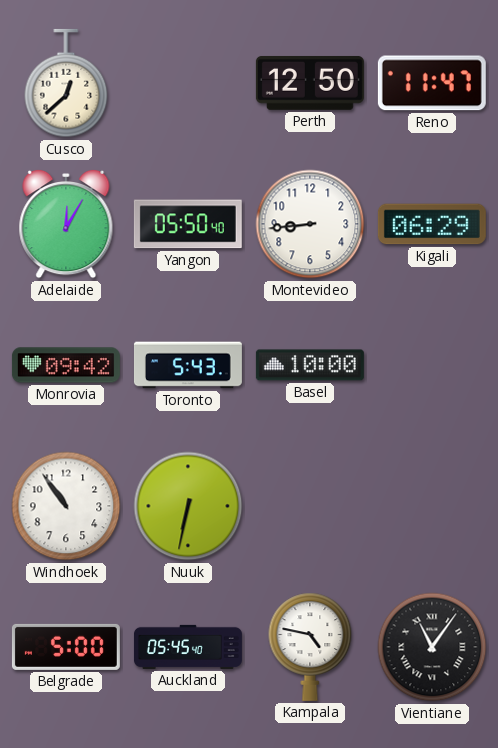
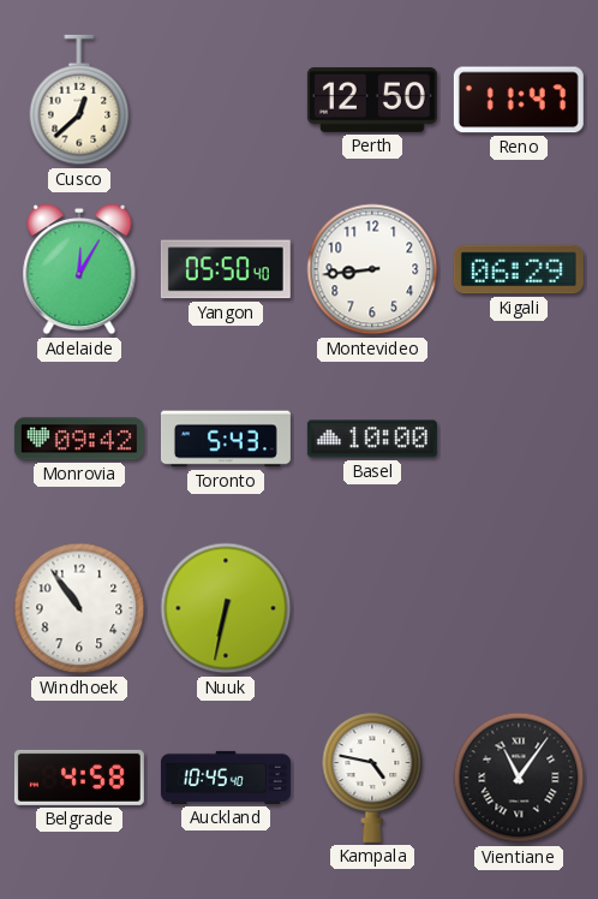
Belgrade: 5:00 -> 4:58 (79, 778)
Auckland: 05:45 -> 10:45 (226, 778)
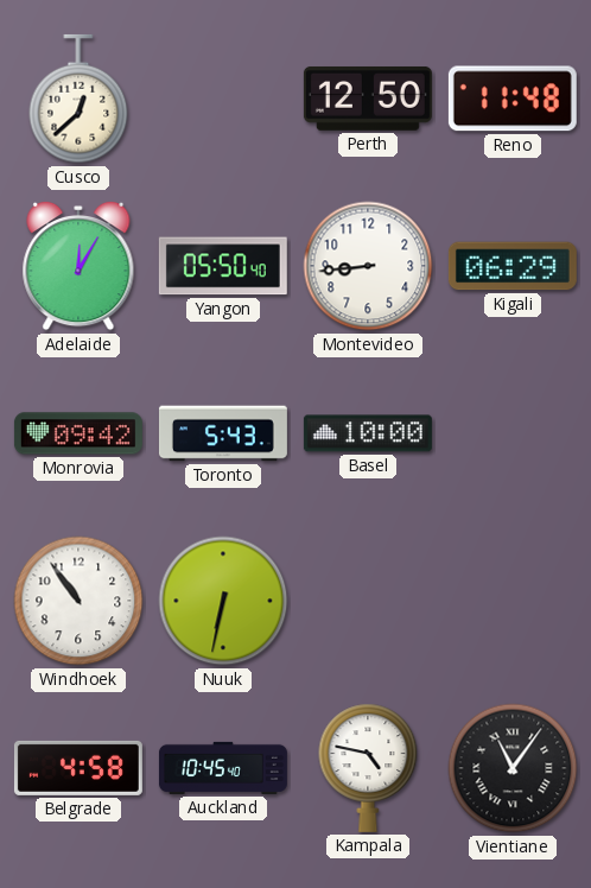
Reno: 11:47 -> 11:48 (513, 99)
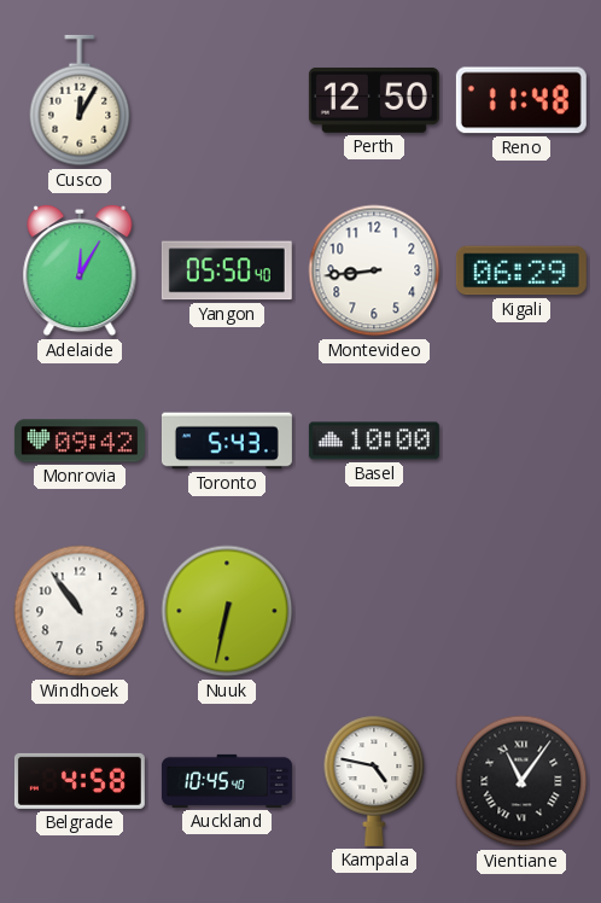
Cusco: 12:38 -> 12:05 (80, 100)
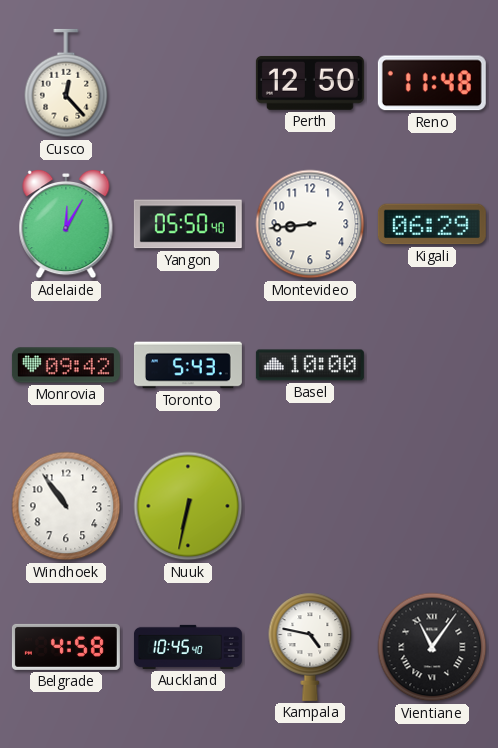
Cusco: 12:05 -> 12:23 (66, 83)
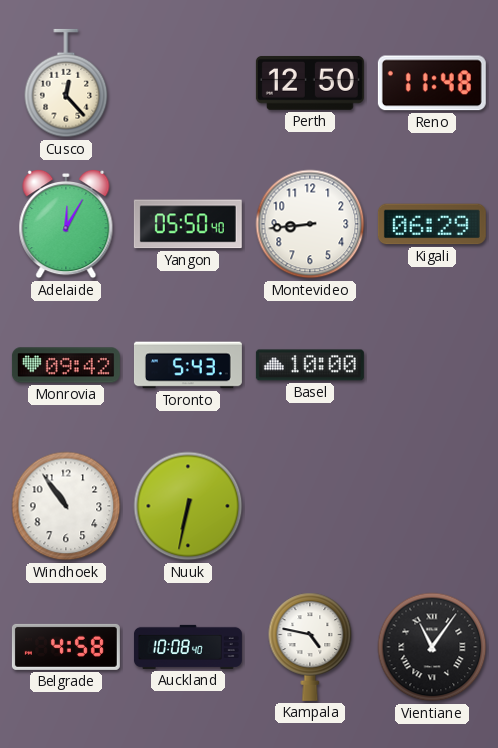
Auckland: 10:45 -> 10:08 (188, 647)
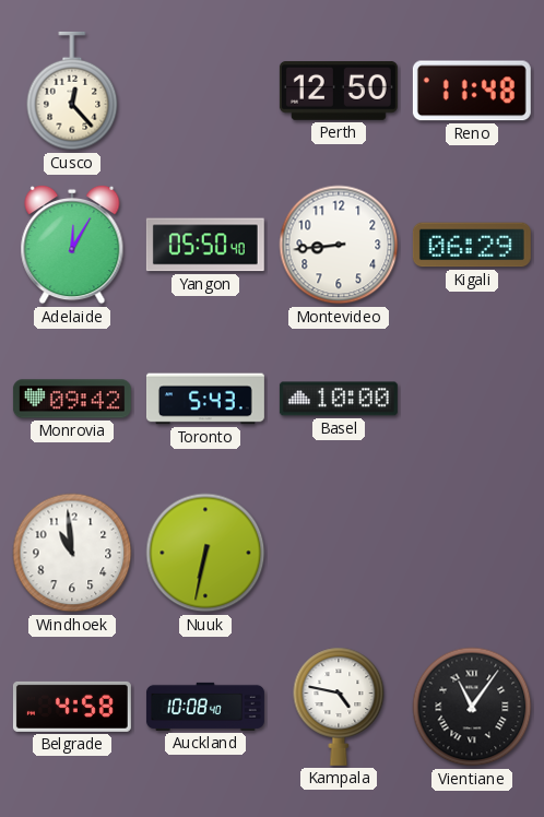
Windhoek: 10:54 -> 10:59 (72, 553)
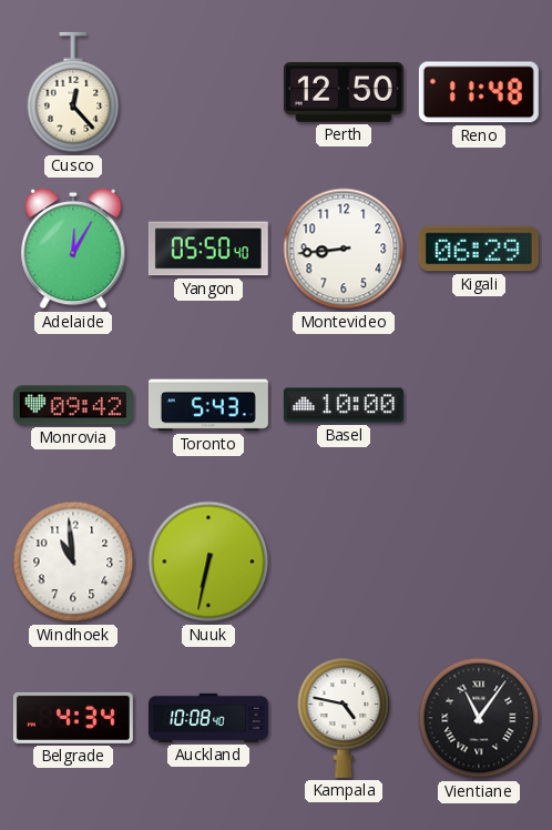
Belgrade: 4:58 -> 4:34 (73, 718)
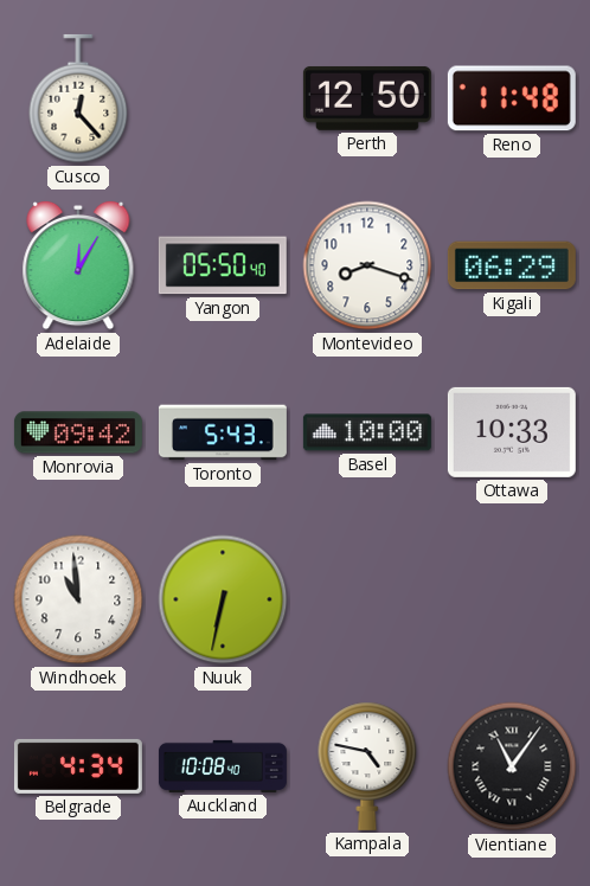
Montevideo: 8:44 -> 8:18 (367, 265)
Ottawa: none -> 10:33 (512, 432)
